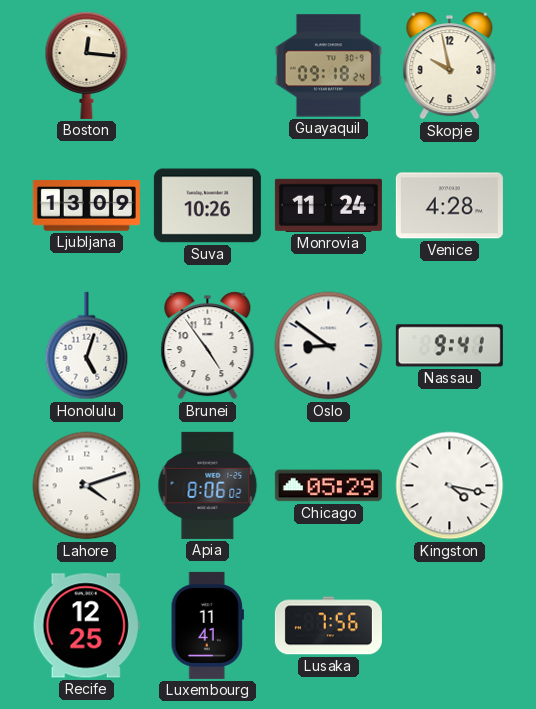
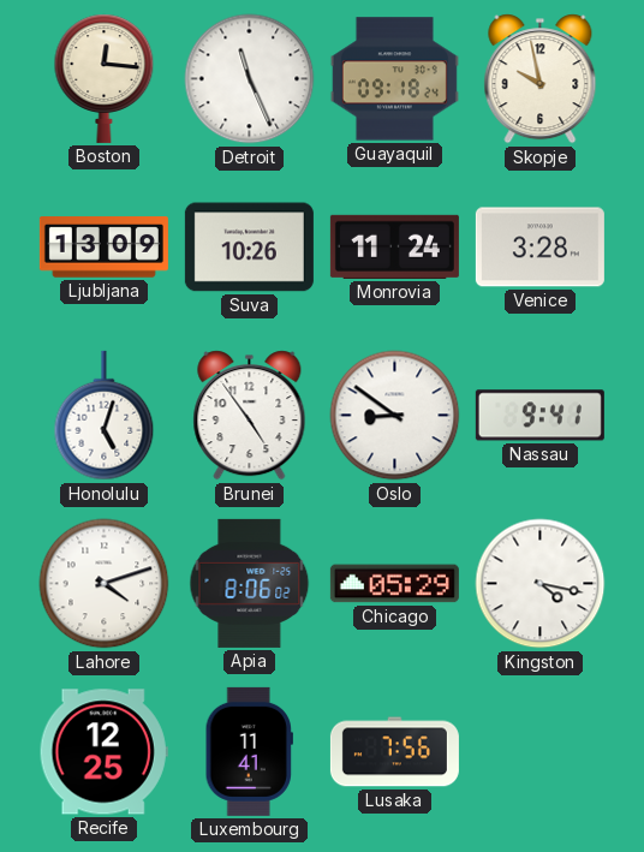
Detroit: none -> 11:26 (250, 79)
Venice: 4:28 -> 3:28 (539, 248)
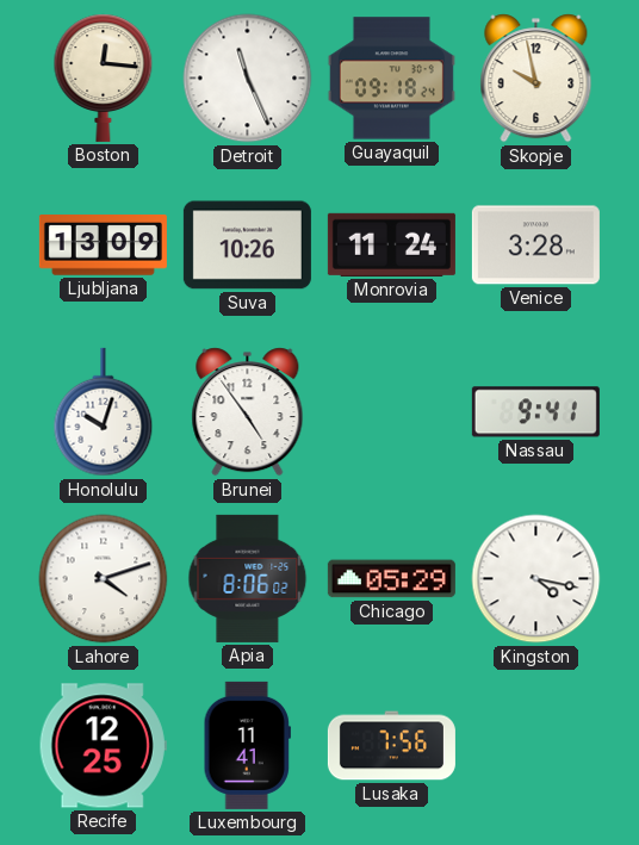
Honolulu: 5:03 -> 10:03 (104, 412)
Oslo: 8:51 -> none (395, 416)
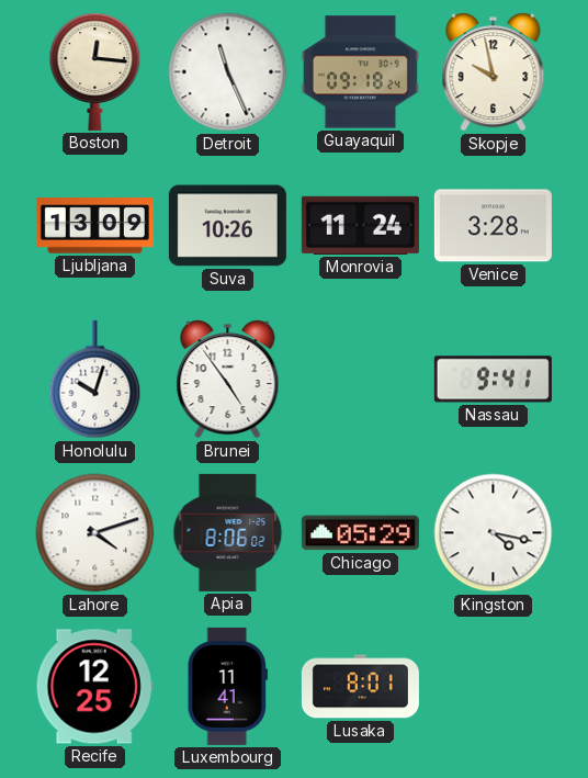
Lusaka: 7:56 -> 8:01 (360, 687)
